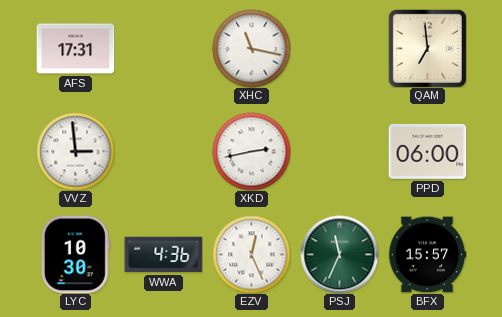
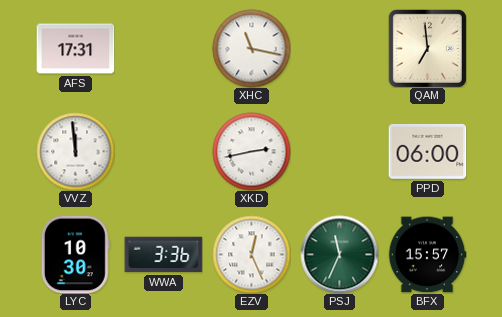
VVZ: 2:59 -> 11:59 (75, 151)
WWA: 4:36 -> 3:36 (163, 255)
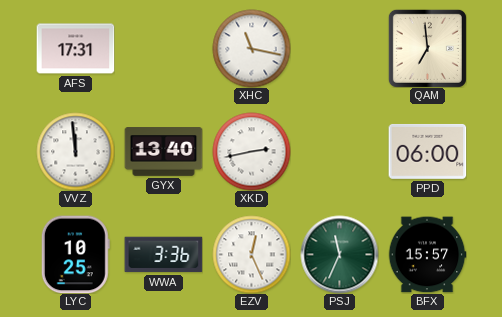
GYX: none -> 13:40 (163, 152)
LYC: 10:30 -> 10:25 (75, 254)
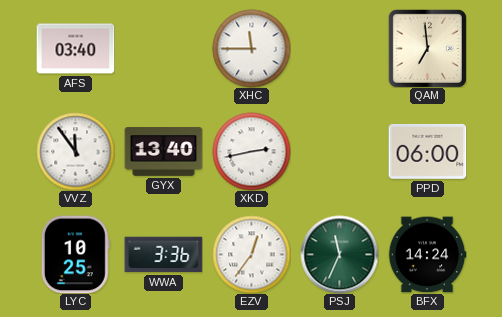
AFS: 17:31 -> 03:40 (75, 49)
XHC: 11:17 -> 11:45 (251, 48)
VVZ: 11:59 -> 11:54 (75, 151)
EZV: 12:26 -> 12:36 (251, 254)
BFX: 15:57 -> 14:24 (427, 255)
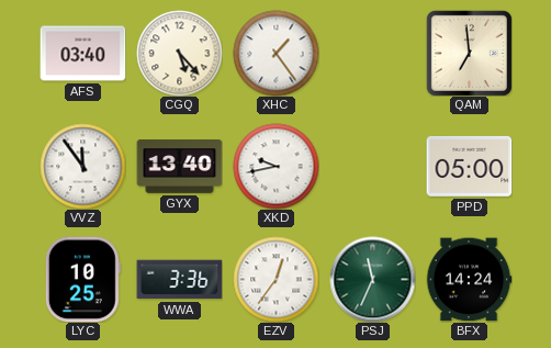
CGQ: none -> 5:23 (179, 53)
XHC: 11:45 -> 1:24 (275, 53)
XKD: 2:43 -> 9:43 (275, 166)
PPD: 06:00 -> 05:00 (469, 166)
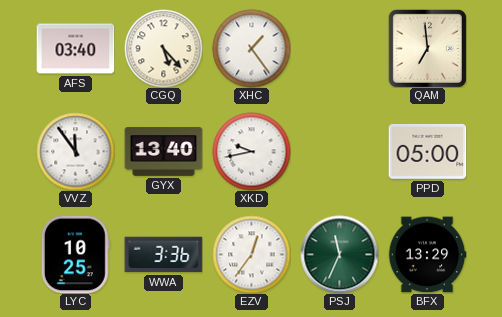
BFX: 14:24 -> 13:29 (427, 255)
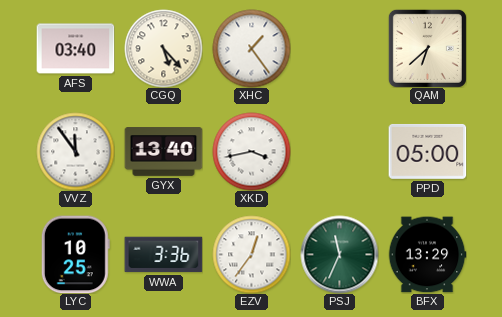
QAM: 6:59 -> 6:38 (427, 48)
XKD: 9:43 -> 3:43 (251, 151)
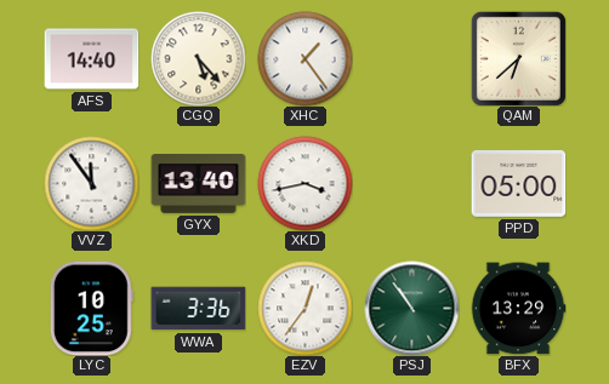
AFS: 03:40 -> 14:40 (91, 59)
PSJ: 11:34 -> 10:54 (411, 308)
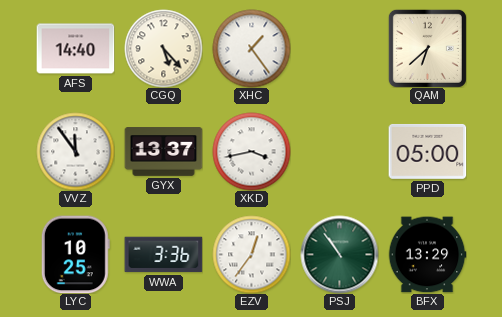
GYX: 13:40 -> 13:37 (163, 152)
